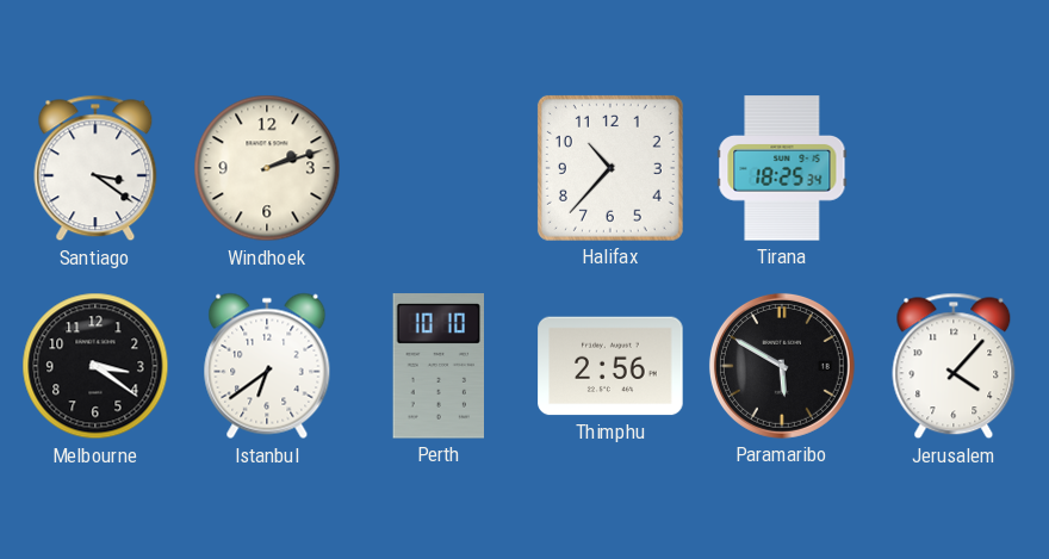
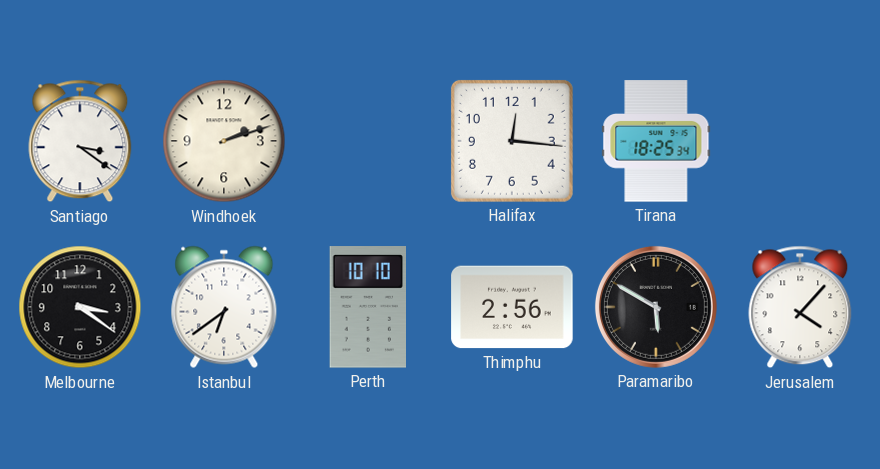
Halifax: 10:37 -> 12:16 (512, 141)
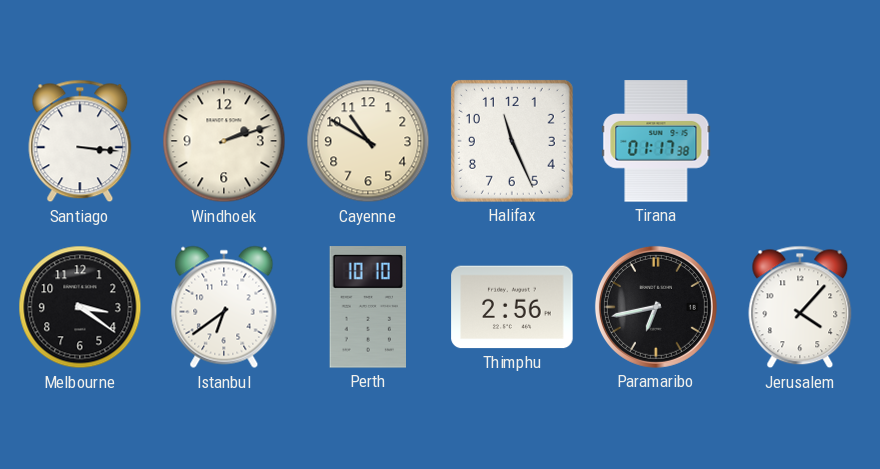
Santiago: 3:21 -> 3:16 (80, 141)
Cayenne: none -> 10:50 (368, 141)
Halifax: 12:16 -> 11:26 (512, 141)
Tirana: 18:25 -> 01:17 (656, 141)
Paramaribo: 5:50 -> 6:43 (656, 307)
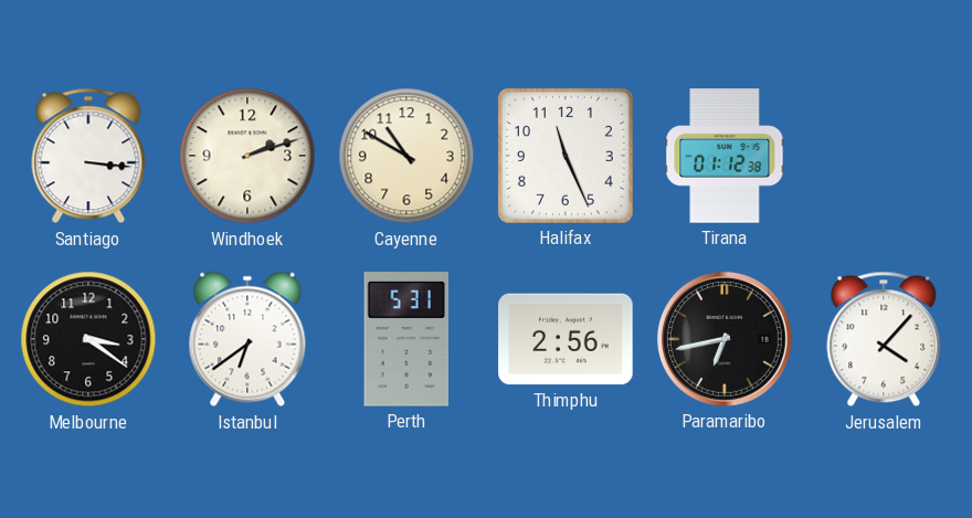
Tirana: 01:17 -> 01:12 (725, 156)
Perth: 10:10 -> 5:31 (405, 339)
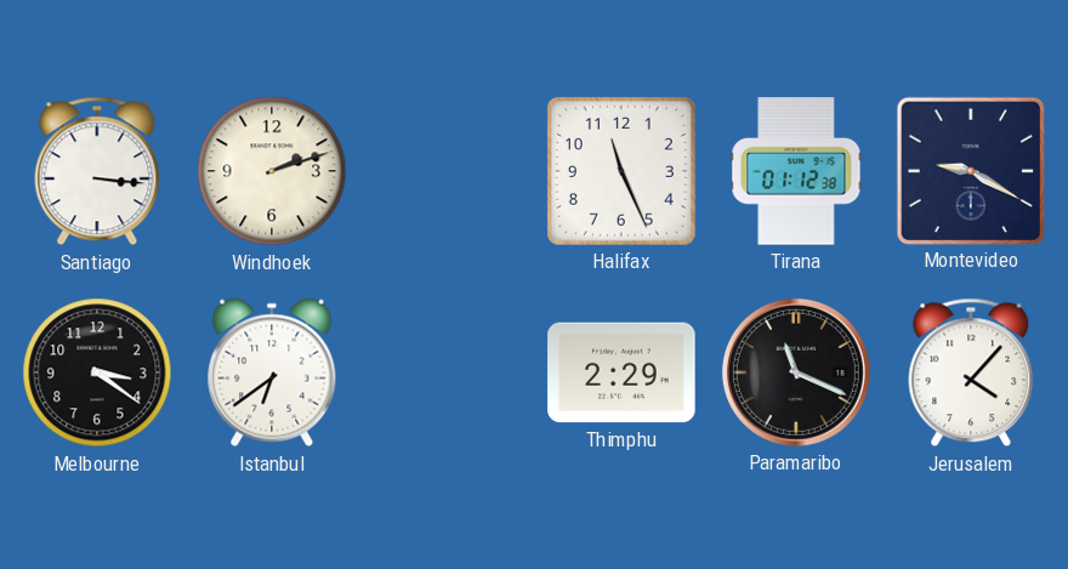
Cayenne: 10:50 -> none (406, 156)
Montevideo: none -> 9:20 (970, 170)
Perth: 5:31 -> none (405, 339)
Thimphu: 2:56 -> 2:29 (621, 372)
Paramaribo: 6:43 -> 11:19 (796, 372)
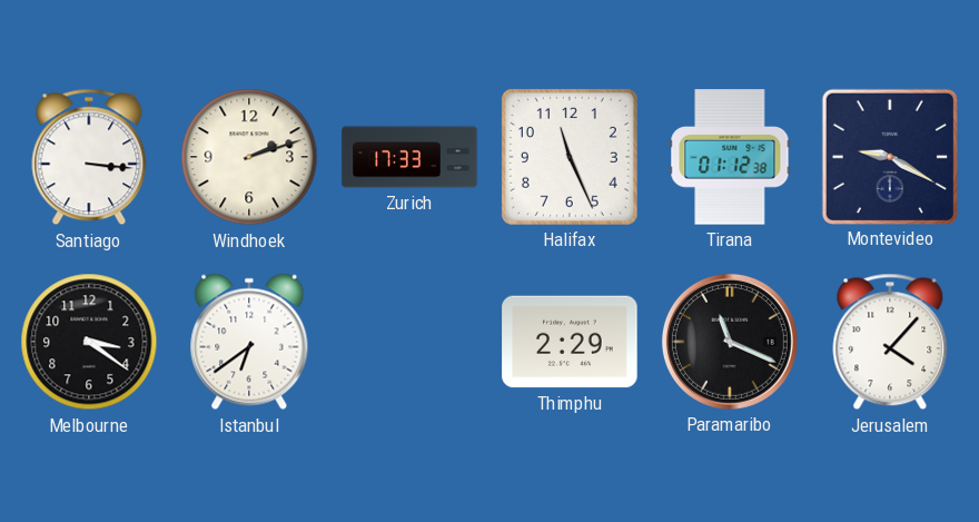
Zurich: none -> 17:33 (409, 157)
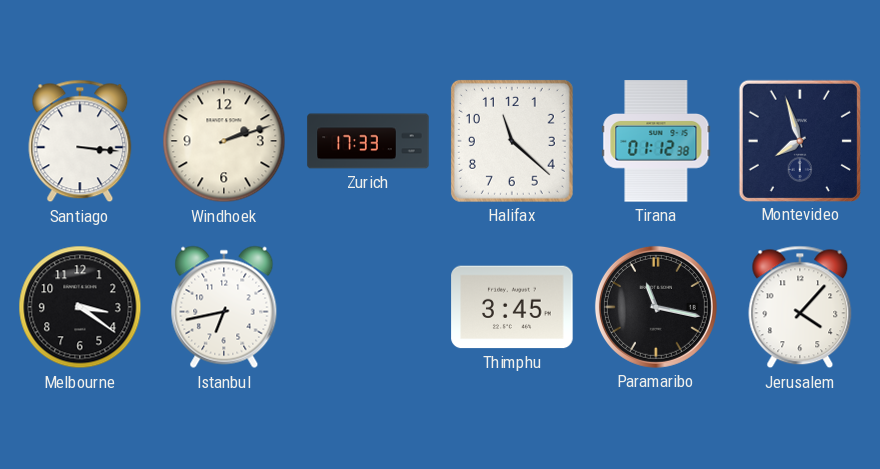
Halifax: 11:26 -> 11:22 (512, 141)
Montevideo: 9:20 -> 7:57 (799, 140)
Istanbul: 6:39 -> 6:43 (224, 307)
Thimphu: 2:29 -> 3:45 (512, 307)
Paramaribo: 11:19 -> 11:17 (656, 307)
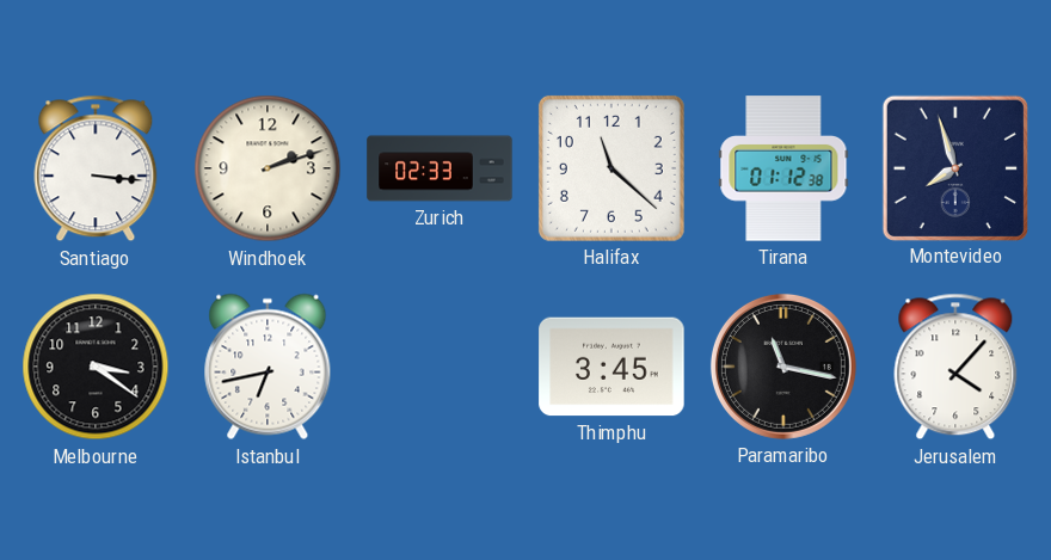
Zurich: 17:33 -> 02:33 (440, 168)
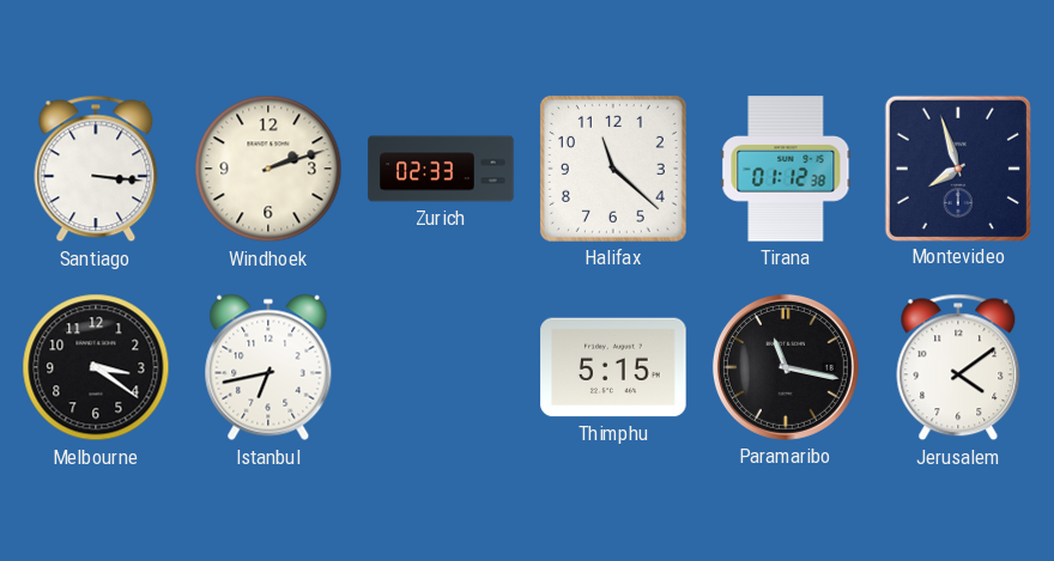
Thimphu: 3:45 -> 5:15 (613, 367)
Jerusalem: 4:07 -> 4:09 (958, 367)
